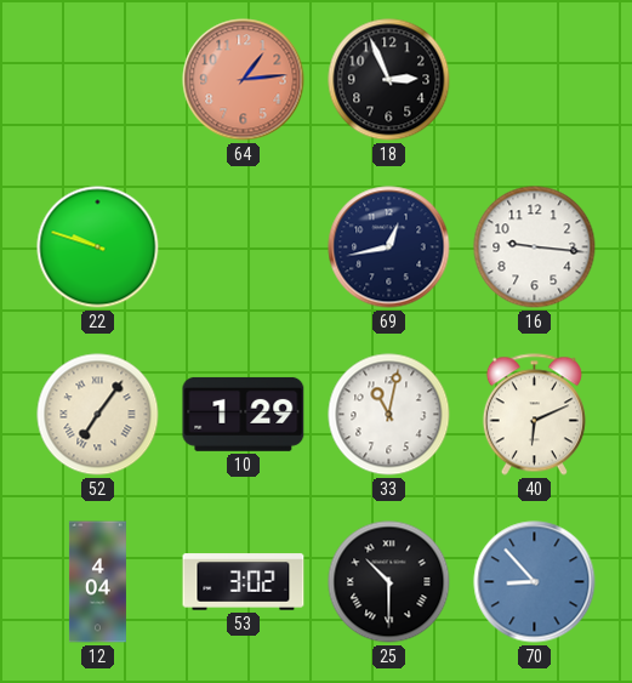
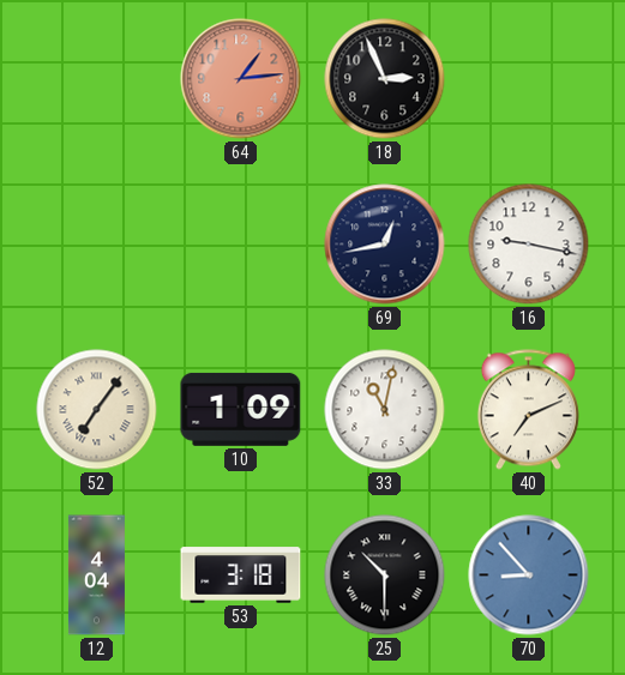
22: 9:48 -> none (98, 247)
16: 9:16 -> 9:17 (529, 245)
10: 1:29 -> 1:09 (241, 409)
40: 6:11 -> 7:11 (528, 410)
53: 3:02 -> 3:18 (241, 575)
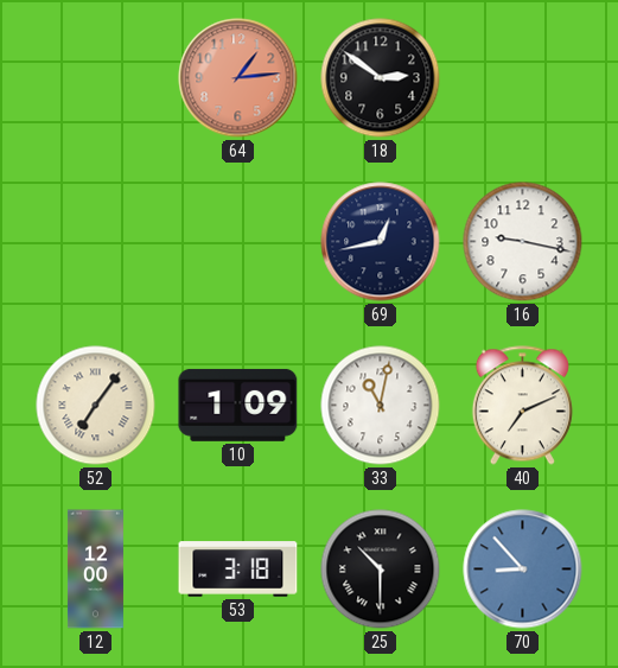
18: 2:56 -> 2:51 (381, 78)
12: 4:04 -> 12:00 (95, 570)
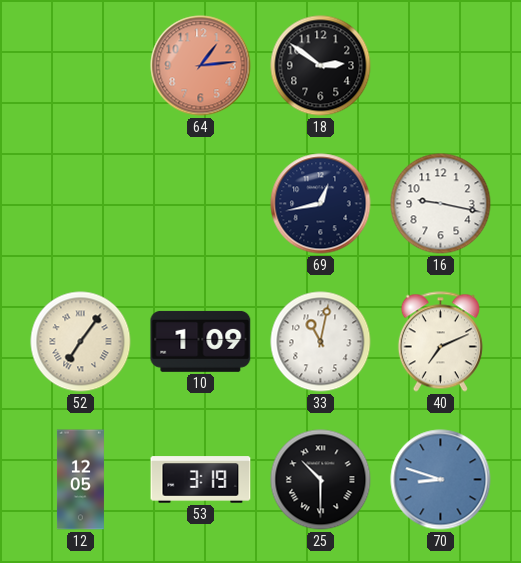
12: 12:00 -> 12:05 (80, 480)
53: 3:18 -> 3:19 (201, 480)
70: 8:53 -> 8:48 (441, 480)
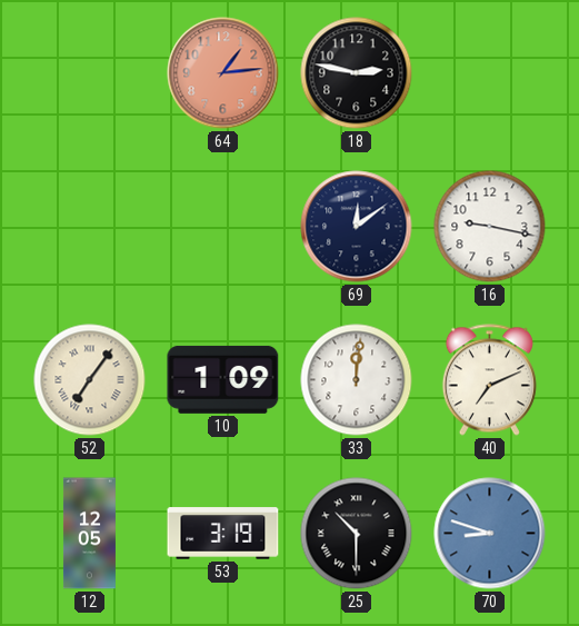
18: 2:51 -> 2:47 (357, 73)
69: 12:43 -> 12:09 (357, 227)
33: 11:02 -> 12:01 (357, 380)
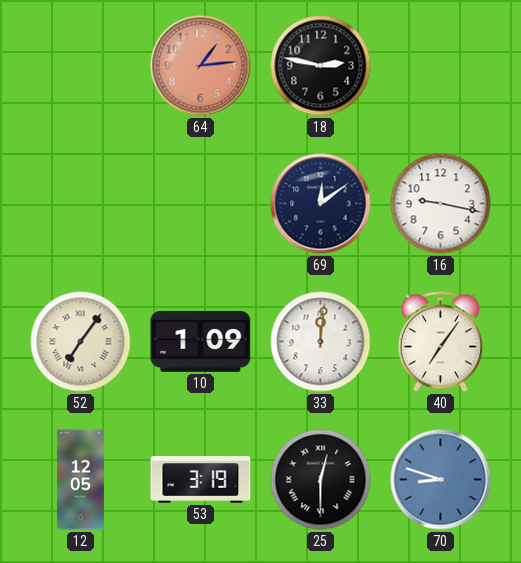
40: 7:11 -> 7:06 (440, 342)
25: 10:30 -> 12:30 (321, 480)
